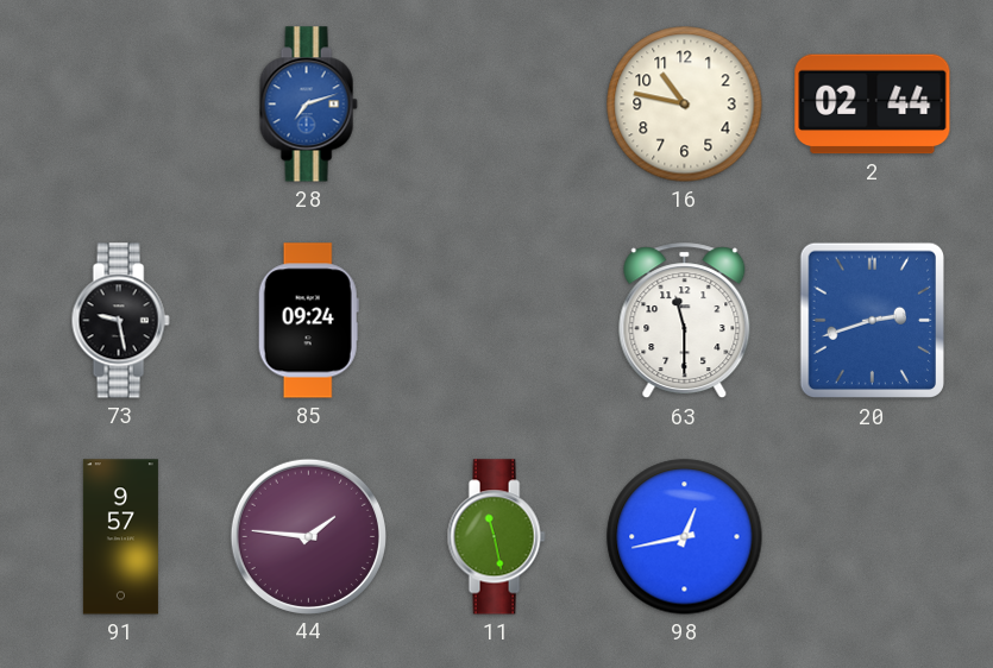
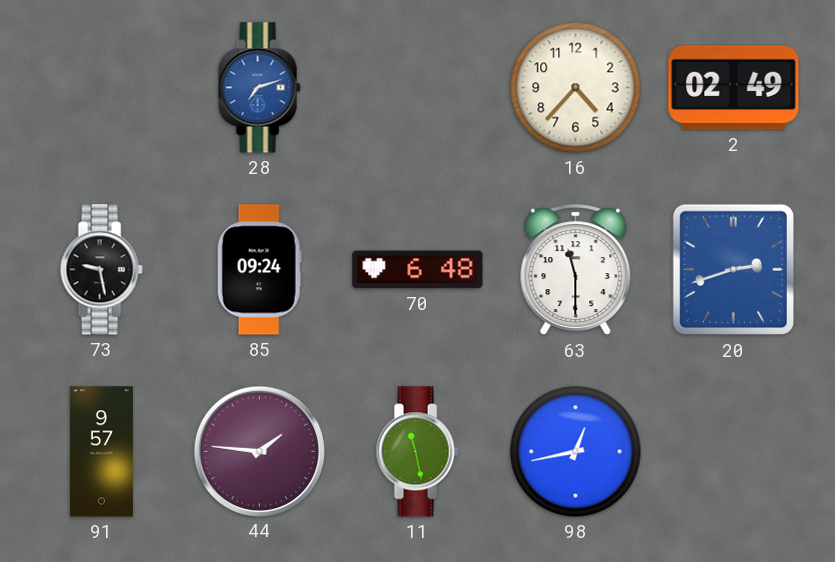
16: 10:47 -> 4:37 (576, 88)
2: 02:44 -> 02:49 (734, 88)
70: none -> 6:48 (418, 270)
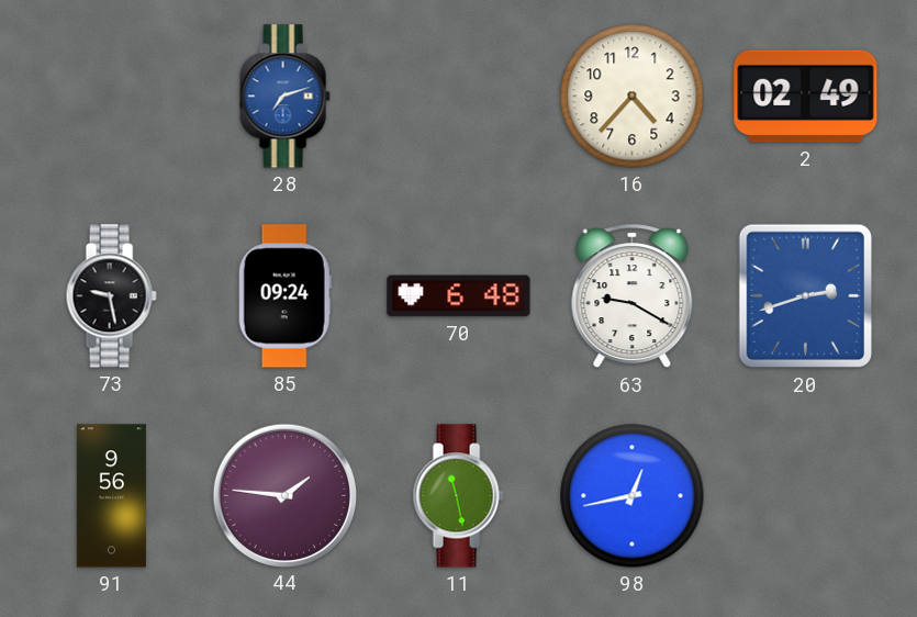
63: 11:30 -> 9:20 (633, 296)
91: 9:57 -> 9:56 (111, 496)
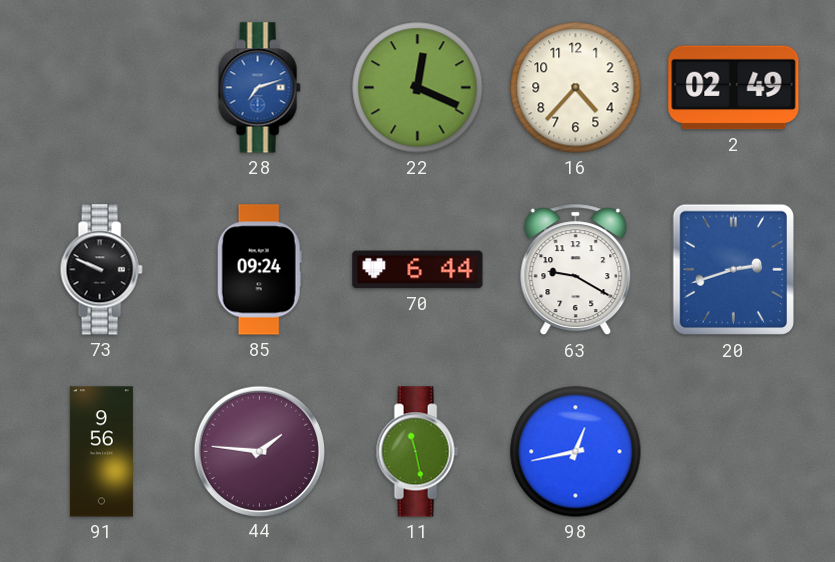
22: none -> 12:19 (418, 88)
73: 9:28 -> 9:49 (101, 270)
70: 6:48 -> 6:44 (418, 270)
